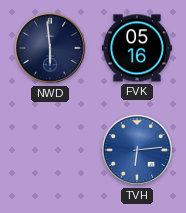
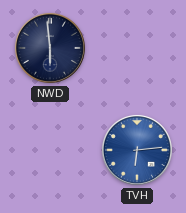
FVK: 05:16 -> none (137, 48)
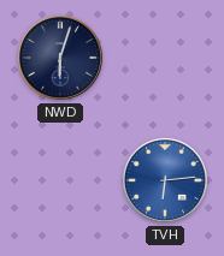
NWD: 5:59 -> 6:03 (60, 58)
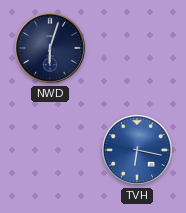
TVH: 6:14 -> 6:17 (137, 150)
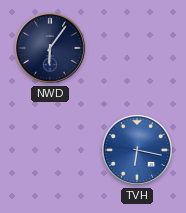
NWD: 6:03 -> 6:06 (50, 48)
